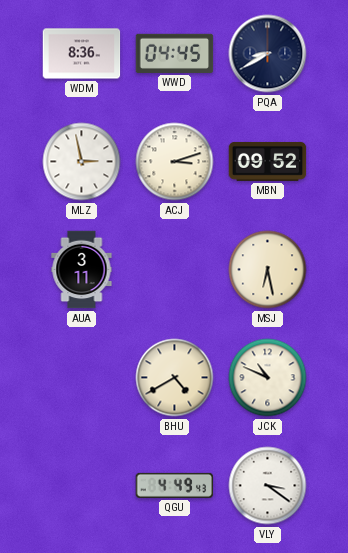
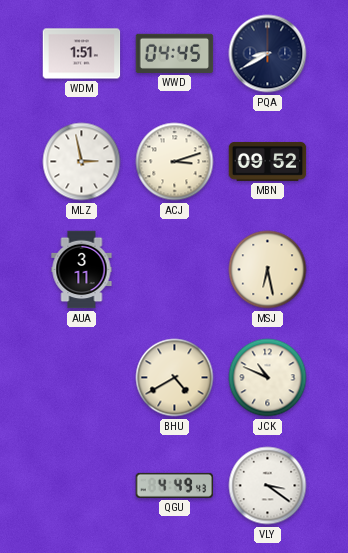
WDM: 8:36 -> 1:51 (82, 54)
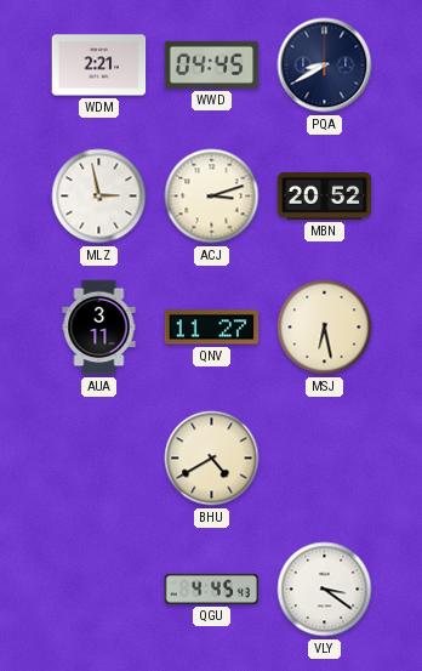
WDM: 1:51 -> 2:21 (99, 66)
MBN: 09:52 -> 20:52 (325, 195)
QNV: none -> 11:27 (212, 328)
JCK: 10:49 -> none (268, 378)
QGU: 4:49 -> 4:45 (212, 588)
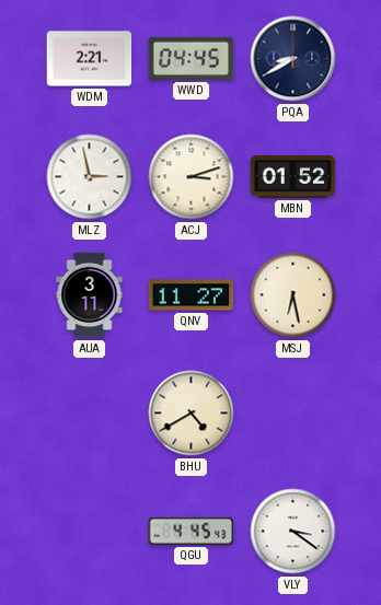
MBN: 20:52 -> 01:52 (293, 176)
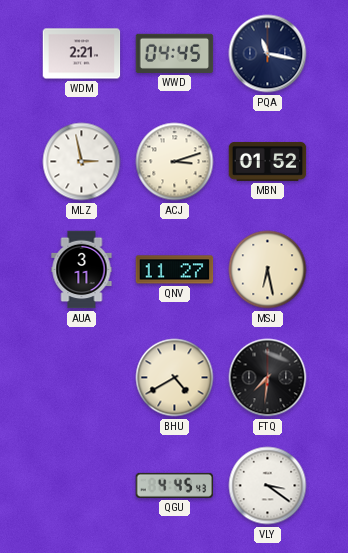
PQA: 8:40 -> 11:17 (268, 54)
FTQ: none -> 7:31 (268, 378)
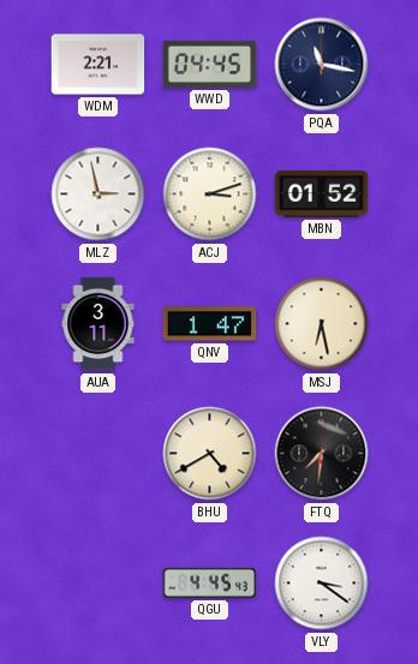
QNV: 11:27 -> 1:47 (210, 324)
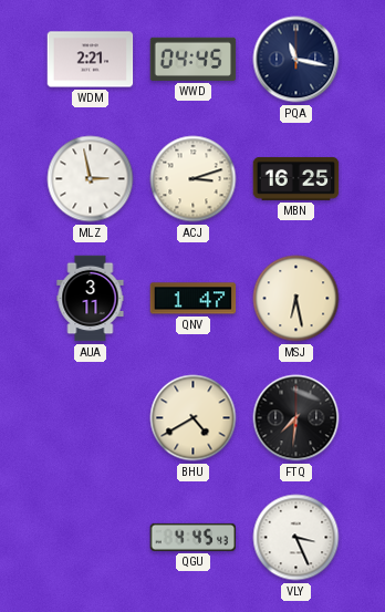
MBN: 01:52 -> 16:25 (296, 178)
VLY: 3:21 -> 3:26 (296, 538)
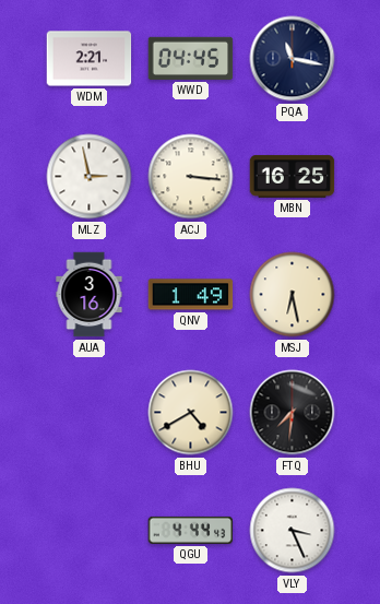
ACJ: 3:12 -> 3:16 (191, 177)
AUA: 3:11 -> 3:16 (90, 295)
QNV: 1:47 -> 1:49 (191, 295)
QGU: 4:45 -> 4:44 (191, 530)
